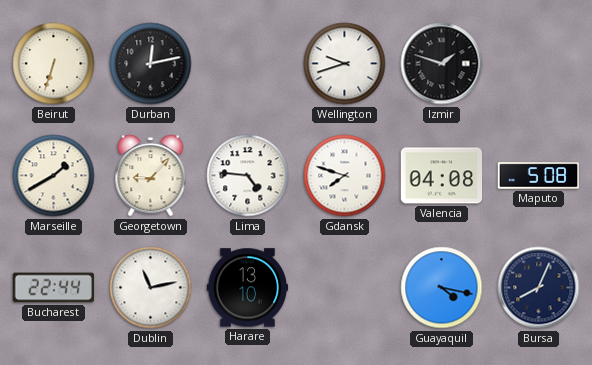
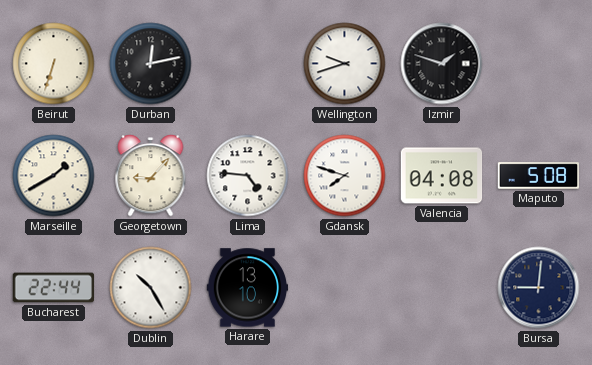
Dublin: 11:13 -> 10:25 (151, 288)
Guayaquil: 4:17 -> none (442, 288)
Bursa: 8:04 -> 9:01 (539, 288)
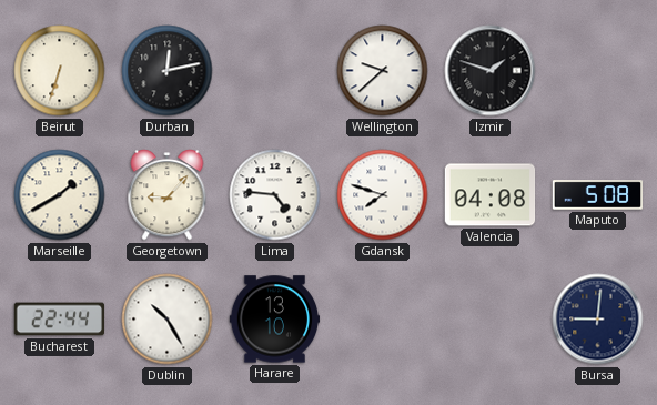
Wellington: 9:42 -> 9:38 (383, 71)
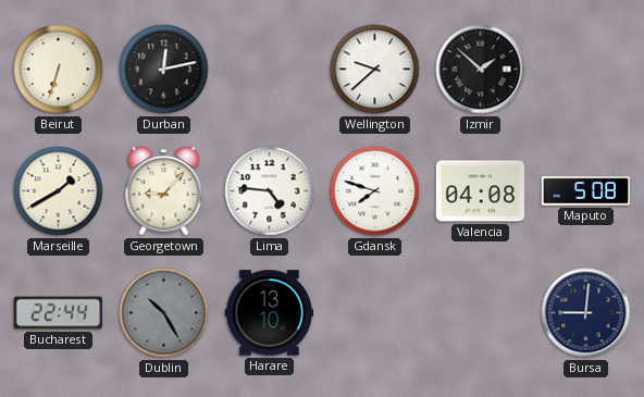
Izmir: 1:48 -> 1:52 (481, 70)
Dublin dial: white -> grey (164, 313)
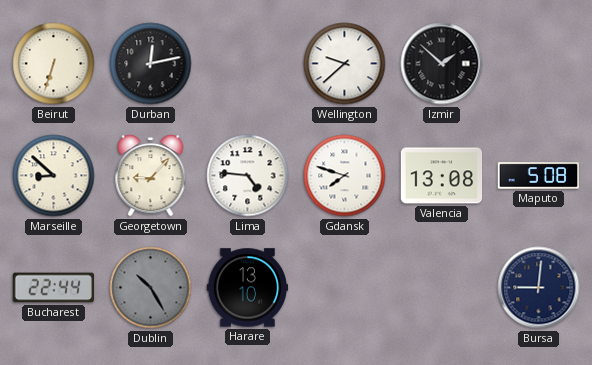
Marseille: 1:40 -> 8:52 (54, 176)
Valencia: 04:08 -> 13:08 (442, 176)
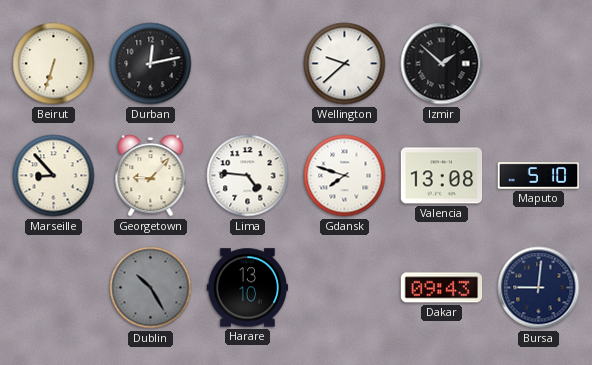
Marseille: 8:52 -> 8:53 (54, 176)
Maputo: 5:08 -> 5:10 (539, 176)
Bucharest: 22:44 -> none (54, 288)
Dakar: none -> 09:43 (442, 288)
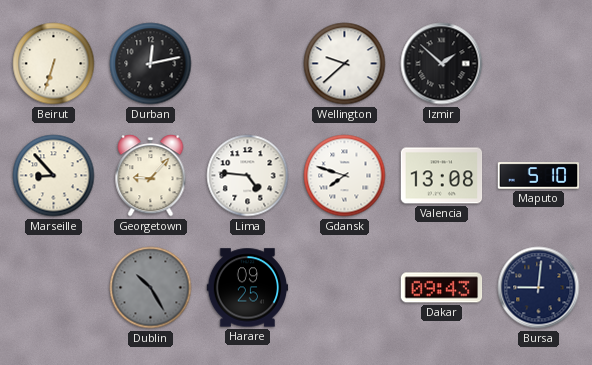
Harare: 13:10 -> 09:25 (248, 288)
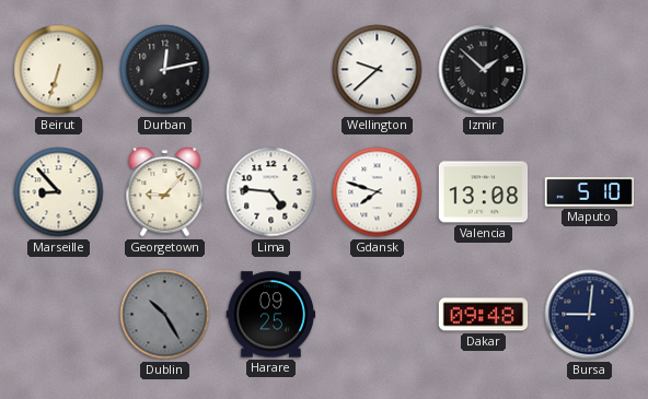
Dakar: 09:43 -> 09:48 (484, 315)
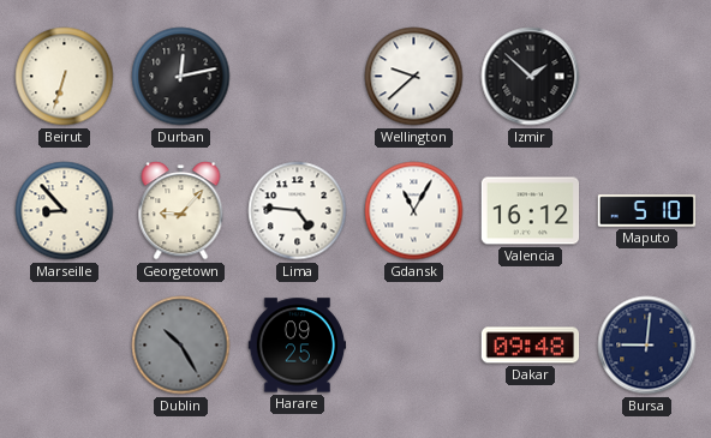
Gdansk: 7:48 -> 11:05 (414, 211)
Valencia: 13:08 -> 16:12 (531, 211)
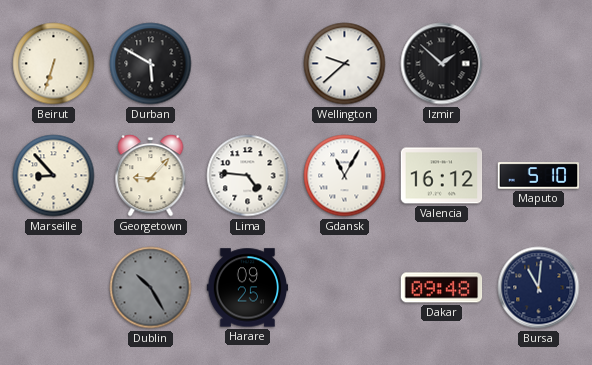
Durban: 12:13 -> 5:50 (151, 64)
Bursa: 9:01 -> 11:01 (539, 288)
